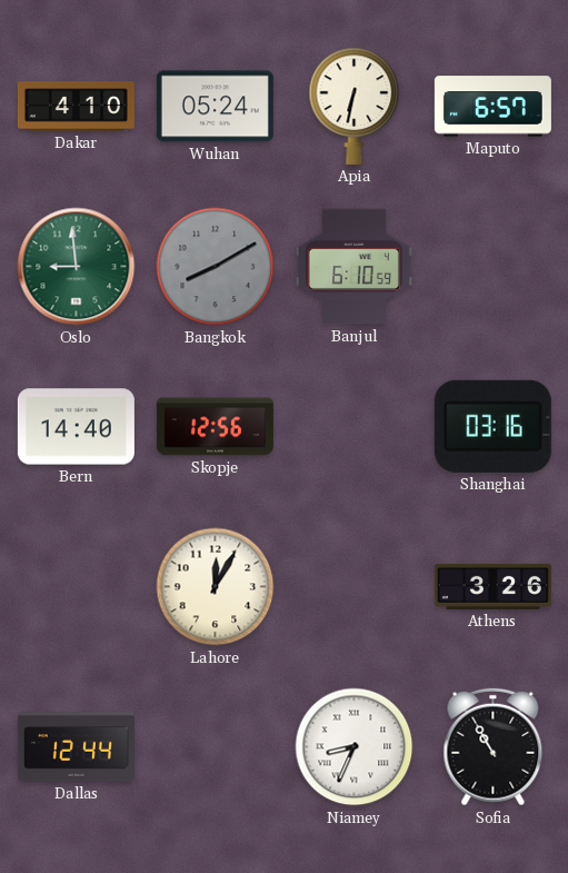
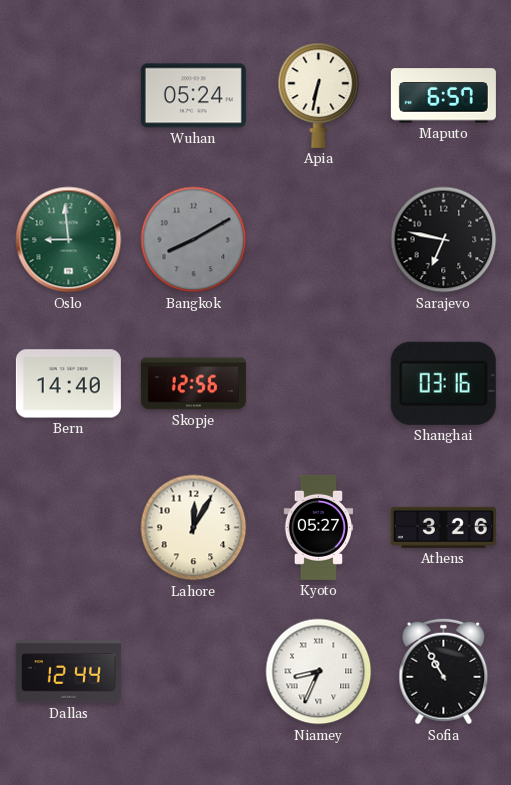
Dakar: 4:10 -> none (76, 107)
Banjul: 6:10 -> none (353, 267)
Sarajevo: none -> 6:47 (444, 240)
Kyoto: none -> 05:27 (319, 527)
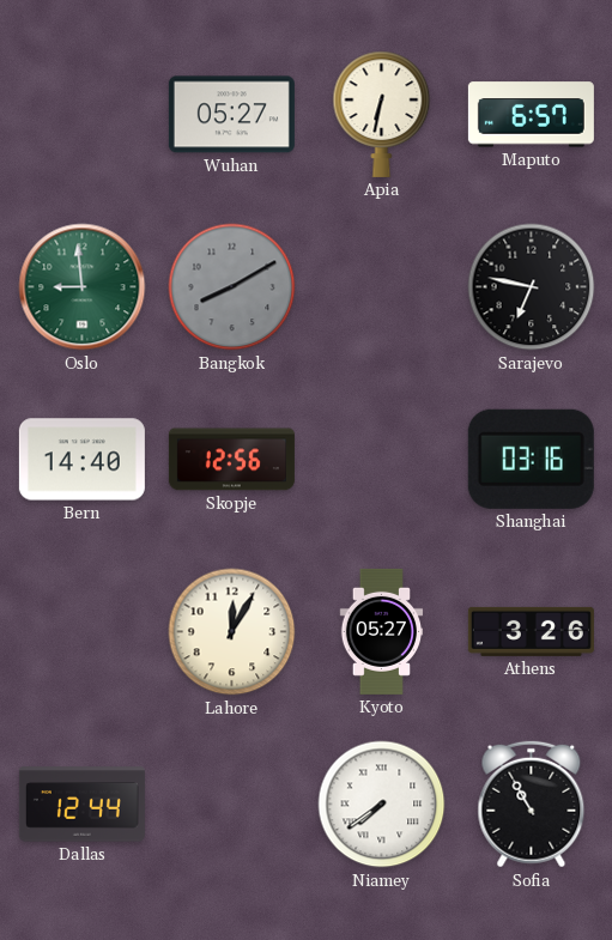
Wuhan: 05:24 -> 05:27 (231, 115)
Niamey: 8:34 -> 7:39 (382, 805)
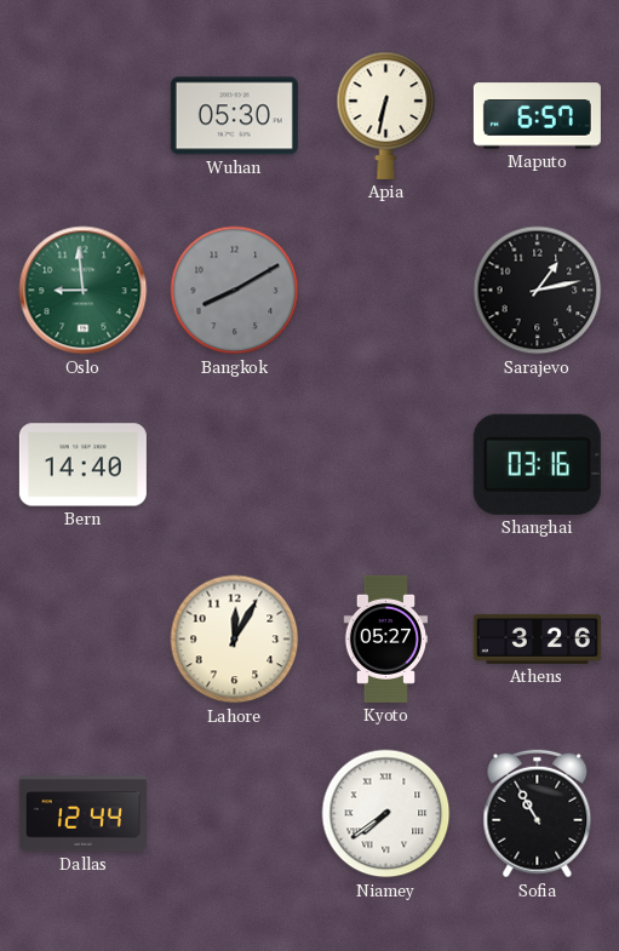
Wuhan: 05:27 -> 05:30 (234, 116)
Sarajevo: 6:47 -> 1:13 (538, 291)
Skopje: 12:56 -> none (231, 460)
